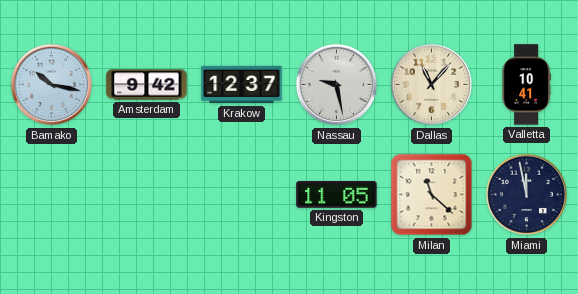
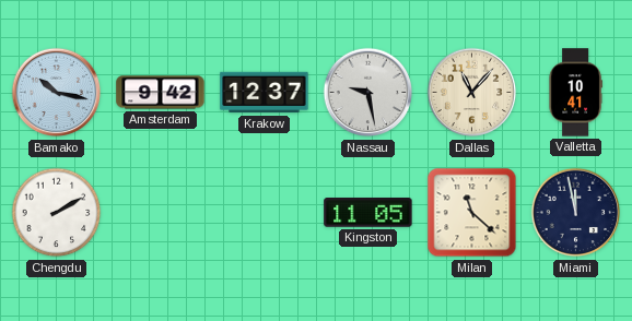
Chengdu: none -> 2:10 (57, 213)
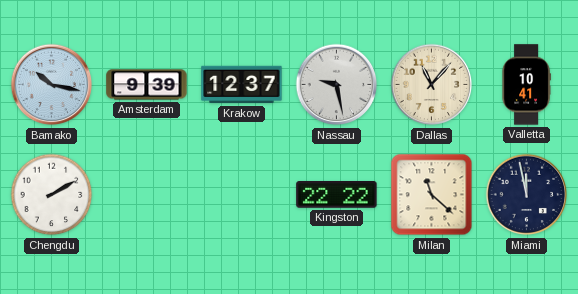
Amsterdam: 9:42 -> 9:39 (147, 85)
Kingston: 11:05 -> 22:22 (337, 195)
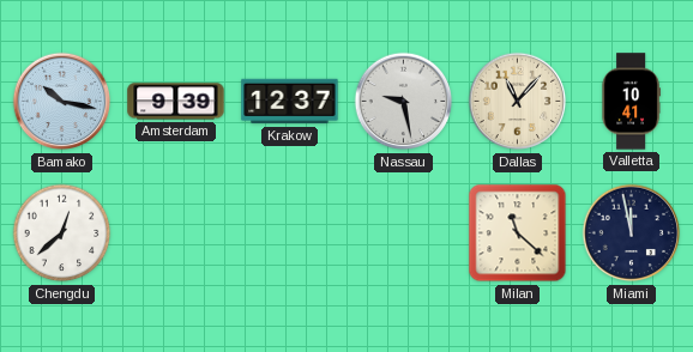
Chengdu: 2:10 -> 12:38 (62, 233)
Kingston: 22:22 -> none (337, 195)
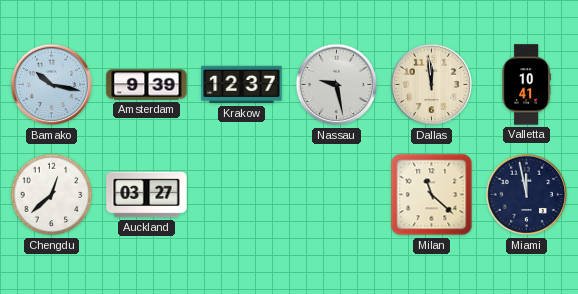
Dallas: 11:07 -> 11:59 (432, 85)
Auckland: none -> 03:27 (147, 195)
